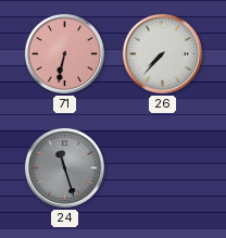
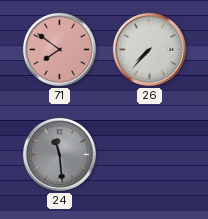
71: 6:32 -> 7:51 (59, 49)
24: 11:27 -> 11:29 (59, 154)
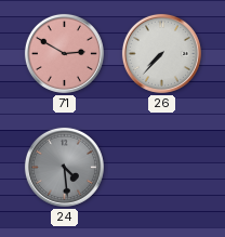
71: 7:51 -> 2:50 (64, 53)
24: 11:29 -> 4:29 (64, 167)
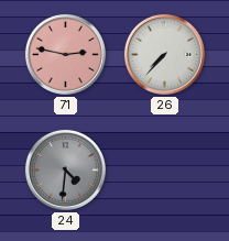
71: 2:50 -> 2:47 (65, 54)
24: 4:29 -> 4:31 (65, 169)
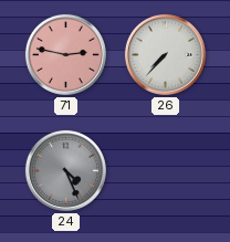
24: 4:31 -> 4:26 (65, 170)
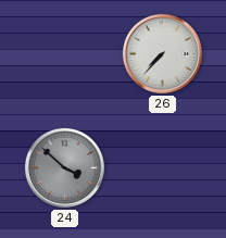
71: 2:47 -> none (65, 54)
24: 4:26 -> 3:52 (64, 167)
